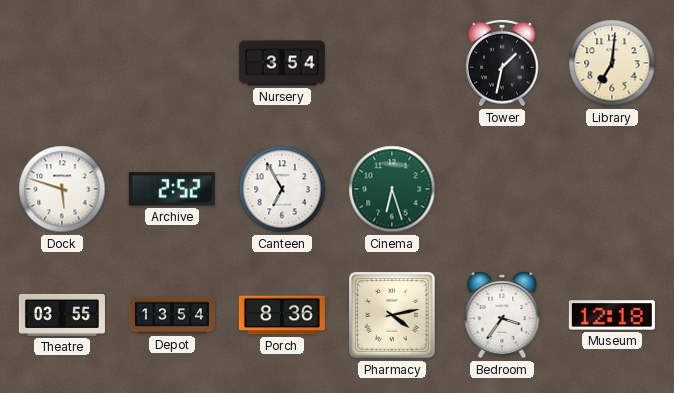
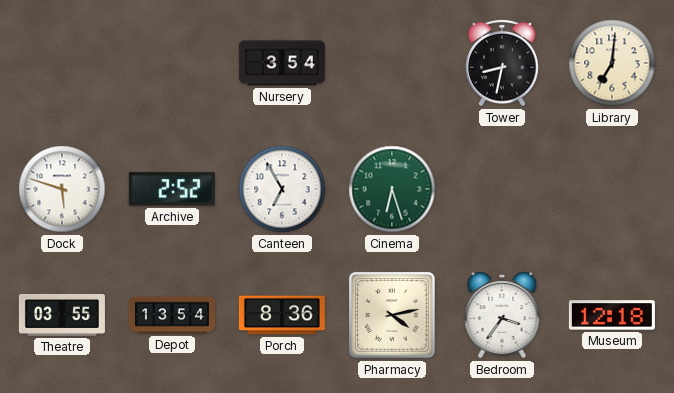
Tower: 1:32 -> 8:32 (502, 63)
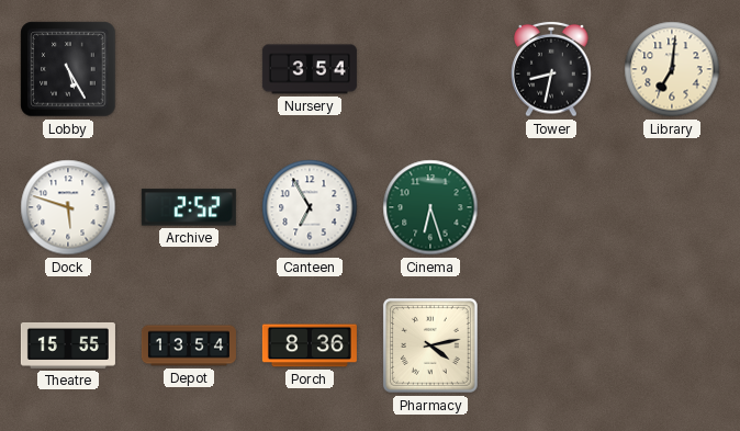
Lobby: none -> 5:25 (68, 69)
Theatre: 03:55 -> 15:55 (68, 345)
Bedroom: 3:36 -> none (502, 315)
Museum: 12:18 -> none (612, 315)
